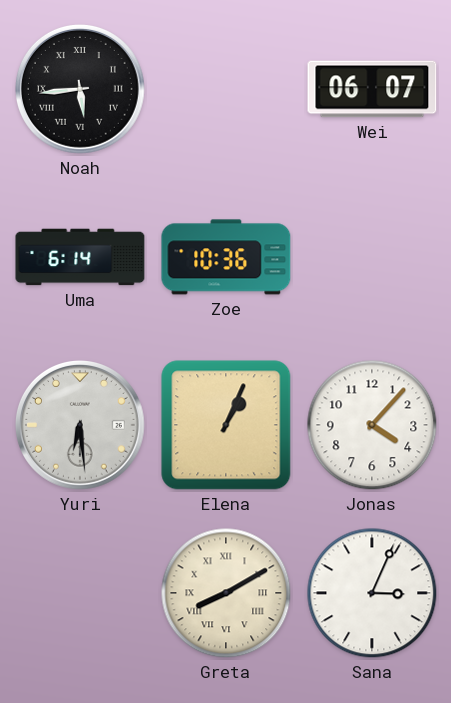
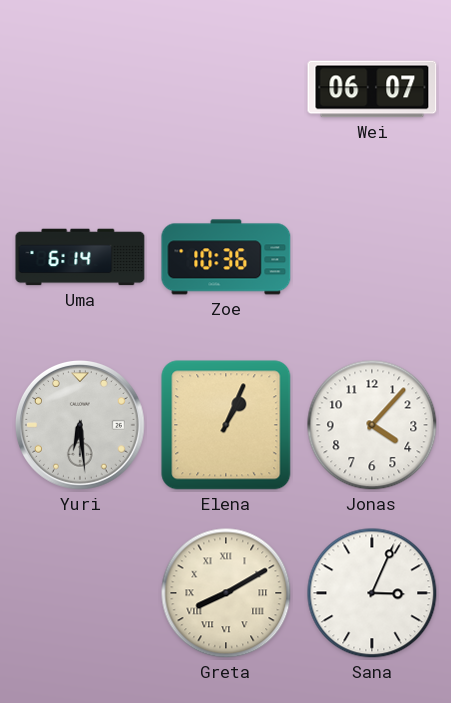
Noah: 5:44 -> none (80, 89)
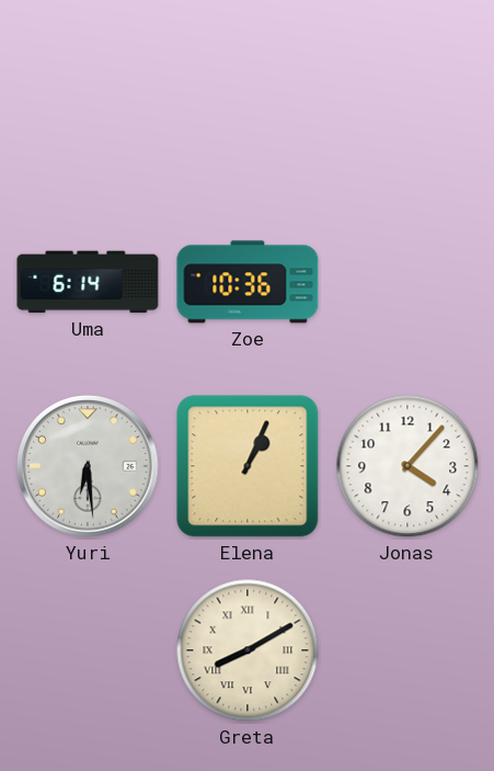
Wei: 06:07 -> none (372, 89)
Sana: 3:04 -> none (372, 593)
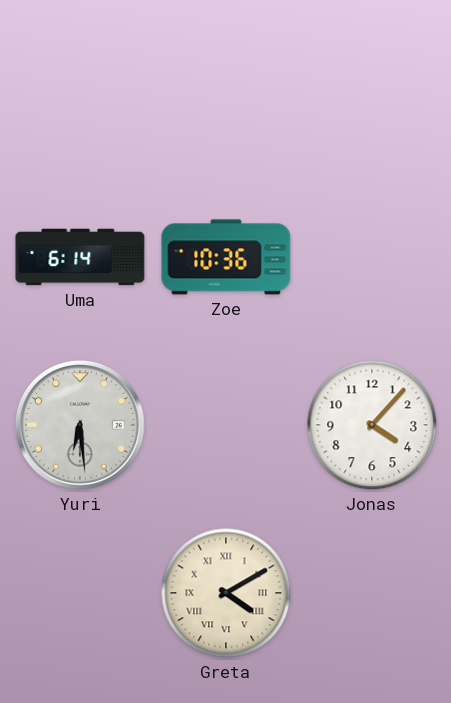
Elena: 1:04 -> none (248, 466)
Greta: 8:10 -> 4:10 (226, 593)
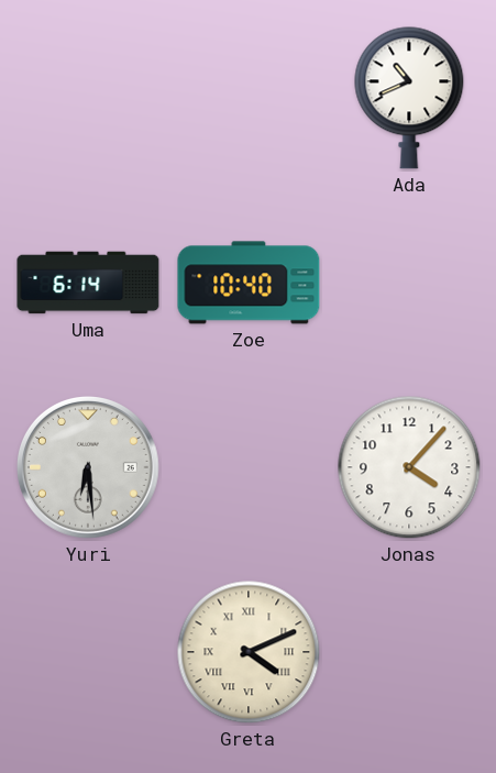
Ada: none -> 10:41 (409, 98)
Zoe: 10:36 -> 10:40 (249, 283)
Greta: 4:10 -> 4:11 (249, 652)
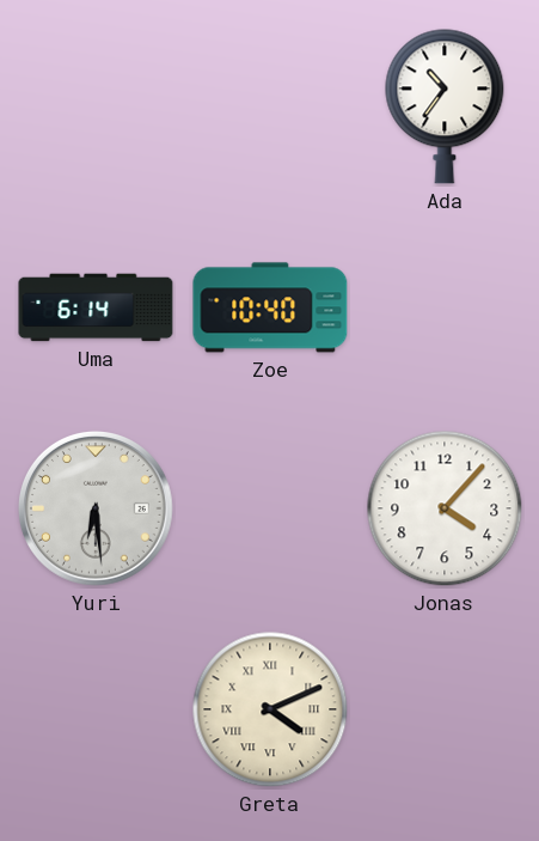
Ada: 10:41 -> 10:36 (445, 106)
